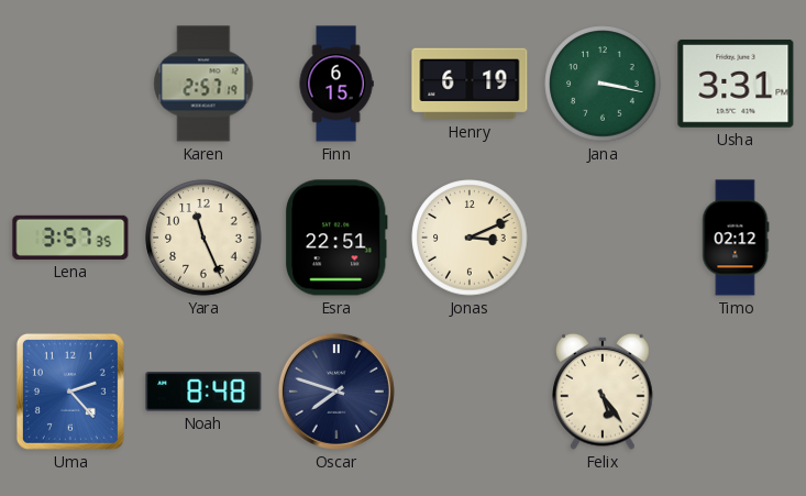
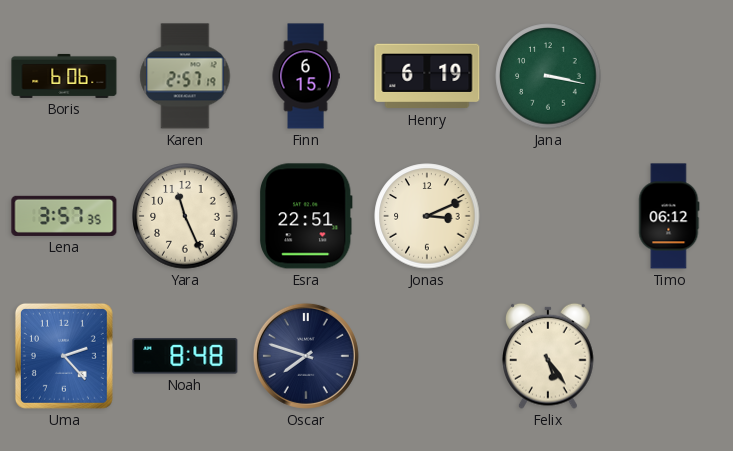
Boris: none -> 6:06 (64, 76)
Usha: 3:31 -> none (736, 84)
Timo: 02:12 -> 06:12 (669, 216)
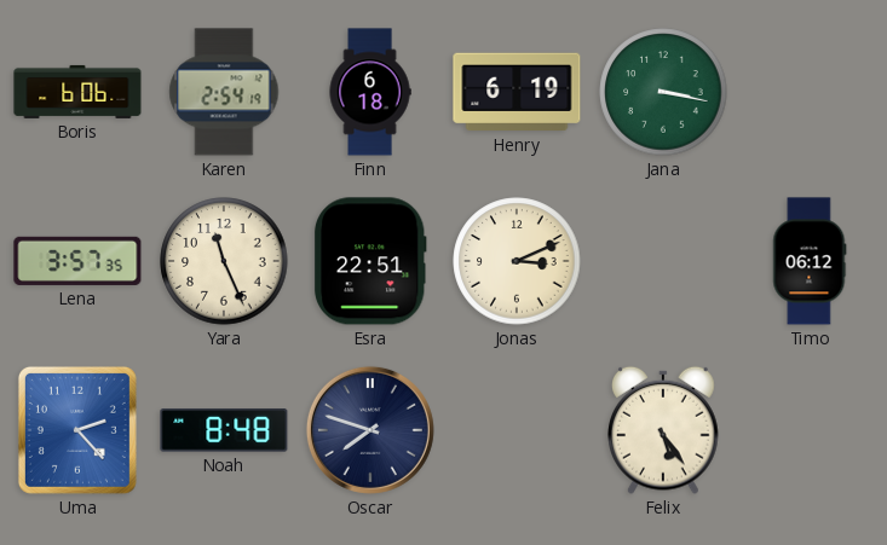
Karen: 2:57 -> 2:54 (224, 92)
Finn: 6:15 -> 6:18 (370, 92)
